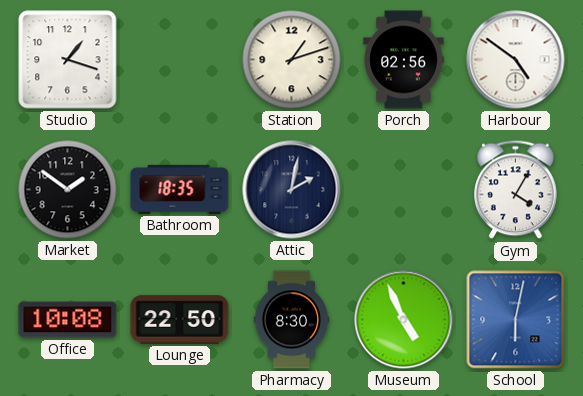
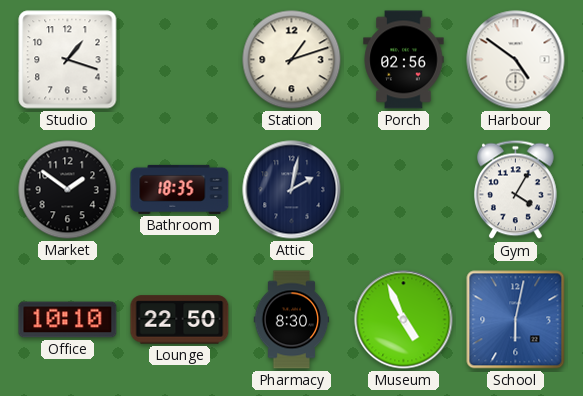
Office: 10:08 -> 10:10 (68, 320)
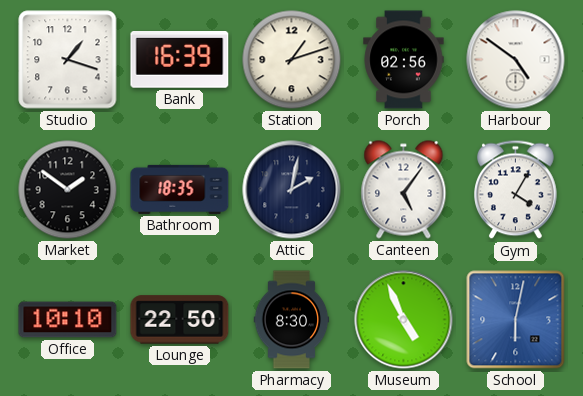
Bank: none -> 16:39 (180, 60)
Canteen: none -> 5:06 (404, 190)
